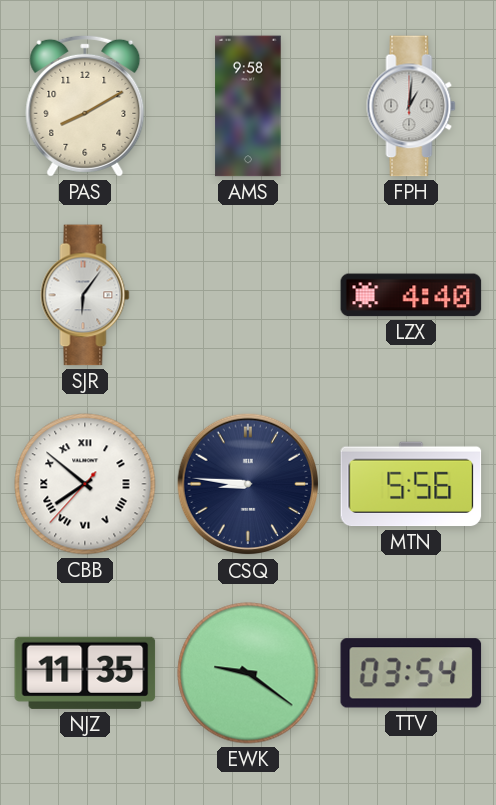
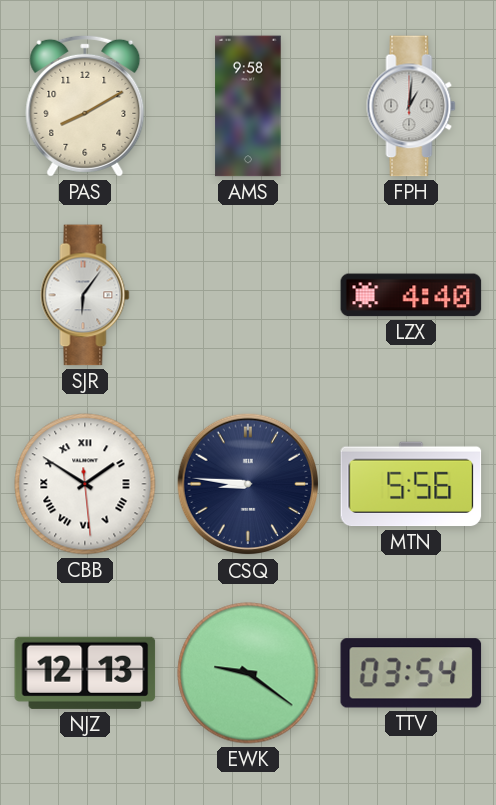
CBB: 7:51 -> 1:50 (85, 484)
NJZ: 11:35 -> 12:13 (85, 673)
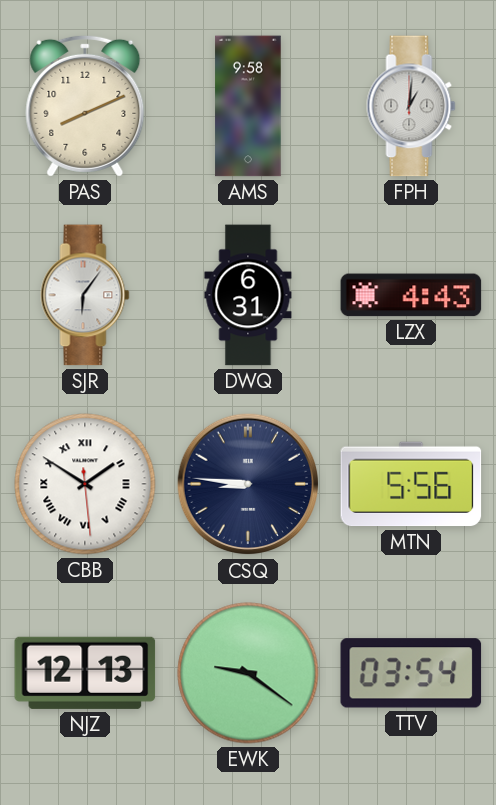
PAS: 8:10 -> 8:11 (85, 106)
DWQ: none -> 6:31 (248, 295)
LZX: 4:40 -> 4:43 (411, 295)
